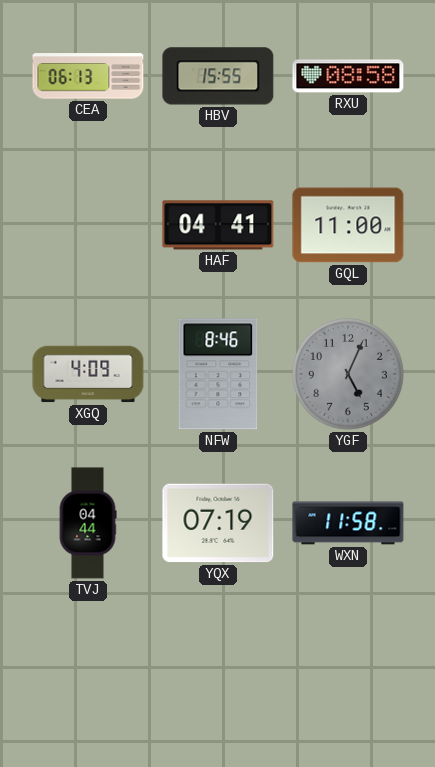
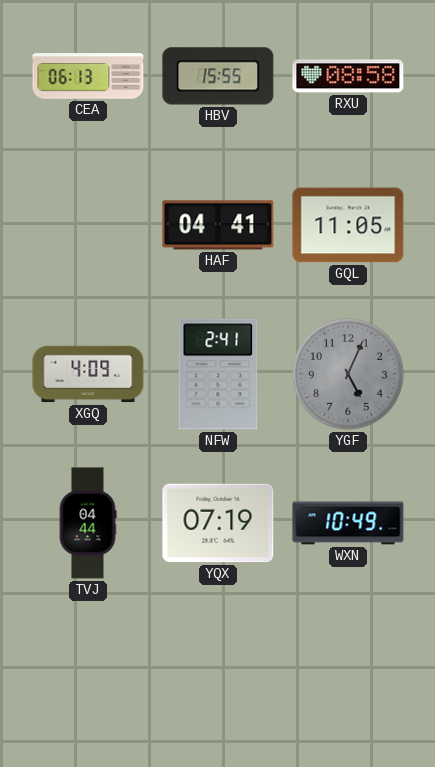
GQL: 11:00 -> 11:05 (348, 225)
NFW: 8:46 -> 2:41 (218, 374)
WXN: 11:58 -> 10:49 (348, 523)
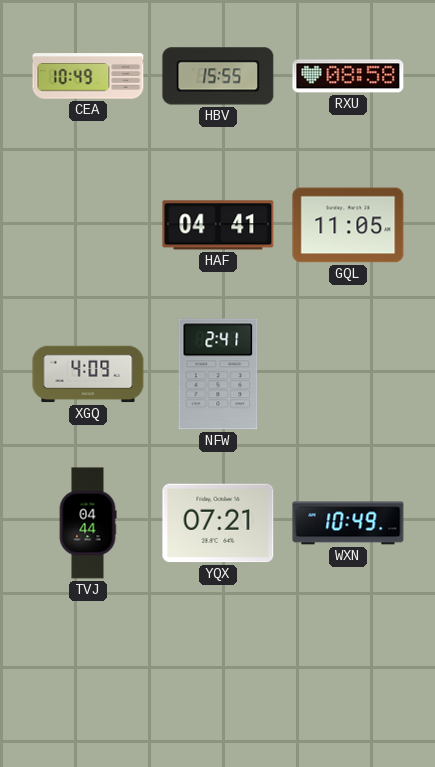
CEA: 06:13 -> 10:49 (88, 76)
YGF: 5:04 -> none (348, 374)
YQX: 07:19 -> 07:21 (218, 523)
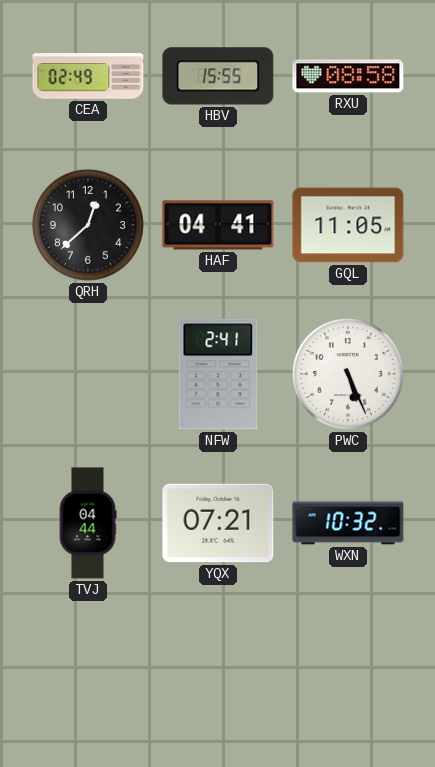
CEA: 10:49 -> 02:49 (88, 76)
QRH: none -> 12:38 (88, 225)
XGQ: 4:09 -> none (88, 374)
PWC: none -> 5:26 (348, 374)
WXN: 10:49 -> 10:32 (348, 523)
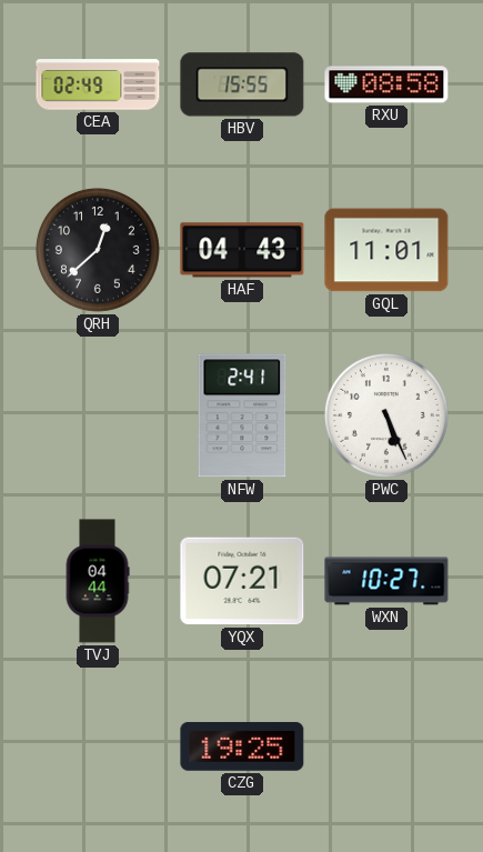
HAF: 04:41 -> 04:43 (242, 250)
GQL: 11:05 -> 11:01 (386, 250)
WXN: 10:32 -> 10:27 (386, 581)
CZG: none -> 19:25 (242, 746)
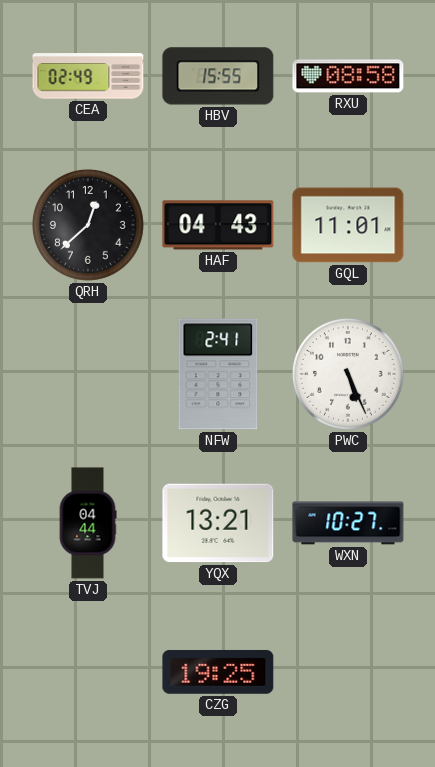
YQX: 07:21 -> 13:21 (218, 523)
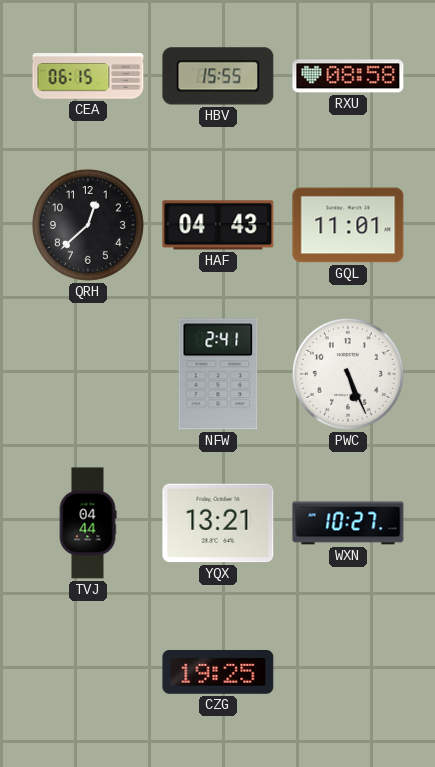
CEA: 02:49 -> 06:15 (88, 76)
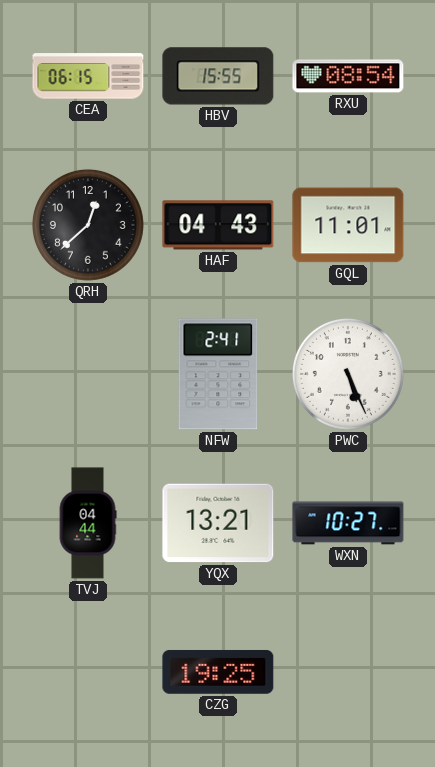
RXU: 08:58 -> 08:54 (348, 76)
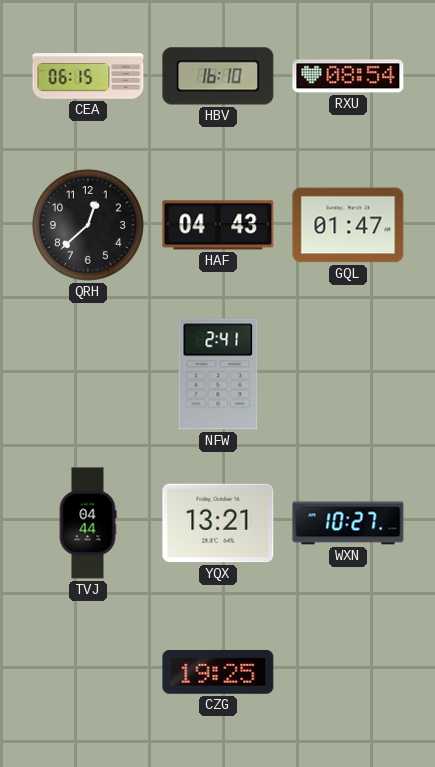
HBV: 15:55 -> 16:10 (218, 76)
GQL: 11:01 -> 01:47 (348, 225)
PWC: 5:26 -> none (348, 374)
